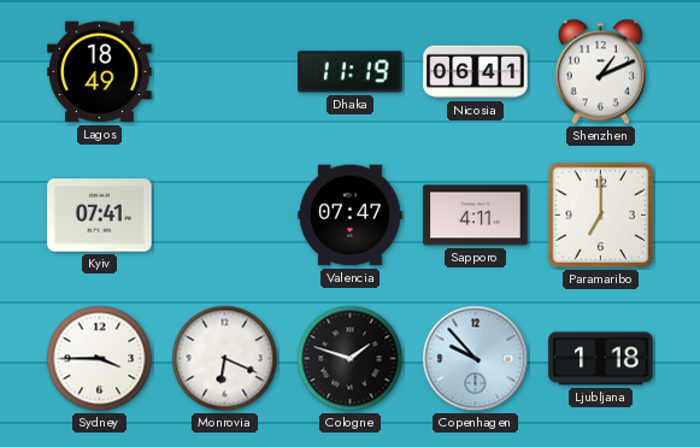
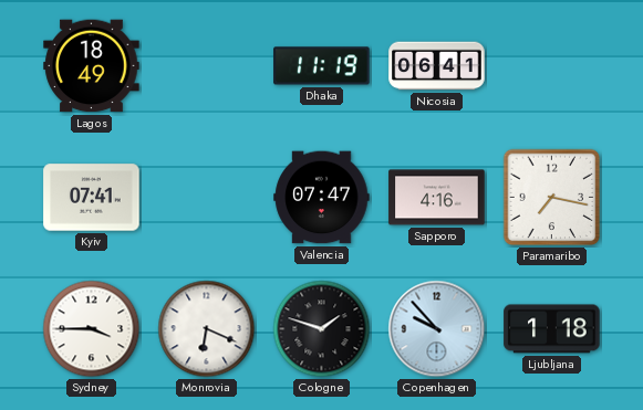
Shenzhen: 1:11 -> none (601, 72)
Sapporo: 4:11 -> 4:16 (437, 198)
Paramaribo: 7:00 -> 7:17 (552, 198)
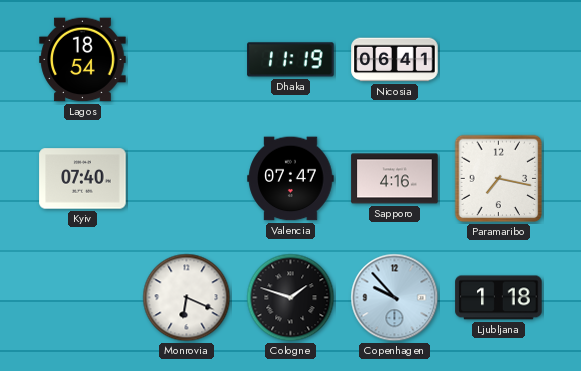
Lagos: 18:49 -> 18:54 (83, 60)
Kyiv: 07:41 -> 07:40 (83, 179)
Sydney: 3:45 -> none (92, 329)
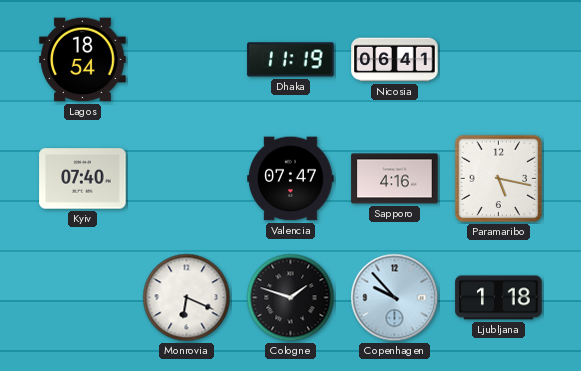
Paramaribo: 7:17 -> 5:17 (499, 179)
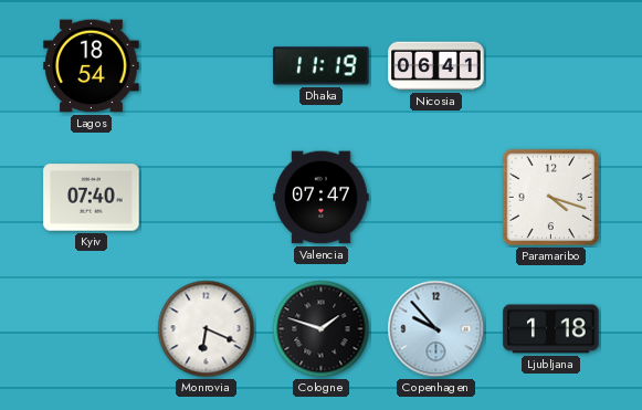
Sapporo: 4:16 -> none (395, 179)
Paramaribo: 5:17 -> 4:18 (551, 198)
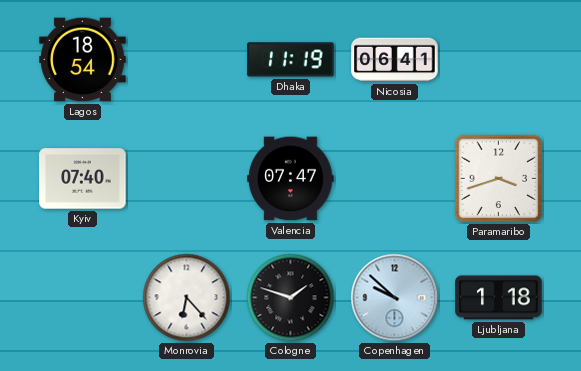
Paramaribo: 4:18 -> 3:42 (499, 179)
Monrovia: 6:19 -> 6:23 (187, 298)
Copenhagen: 9:53 -> 9:52 (395, 298)
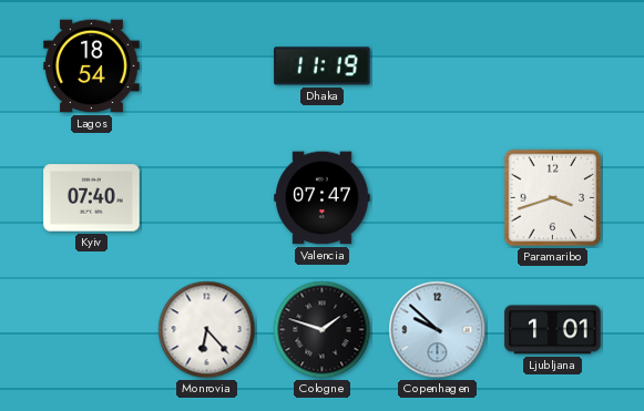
Nicosia: 06:41 -> none (395, 60)
Ljubljana: 1:18 -> 1:01 (553, 330)
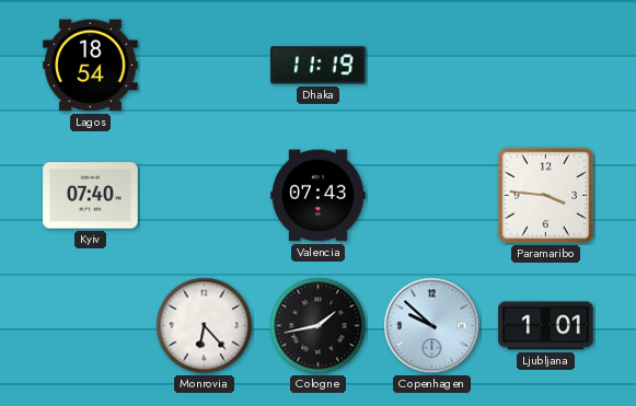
Valencia: 07:47 -> 07:43 (319, 196)
Paramaribo: 3:42 -> 3:46 (546, 196)
Cologne: 1:48 -> 1:43 (319, 326)
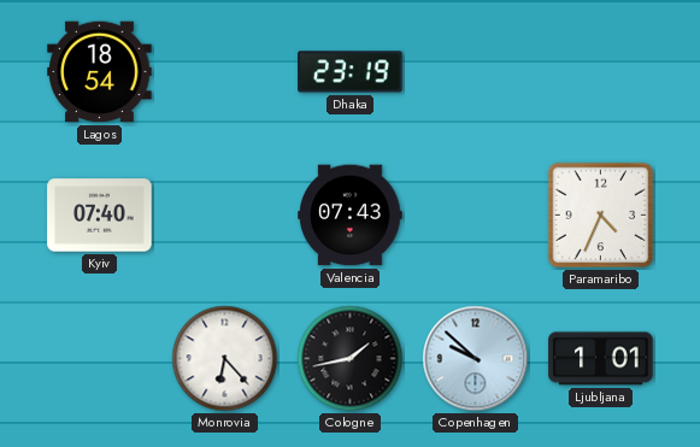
Dhaka: 11:19 -> 23:19 (351, 72)
Paramaribo: 3:46 -> 4:34 (601, 216)
